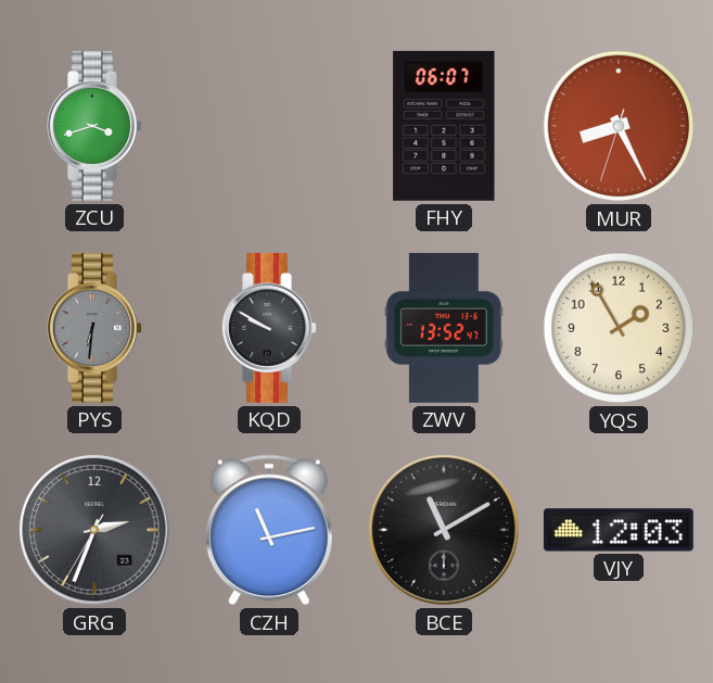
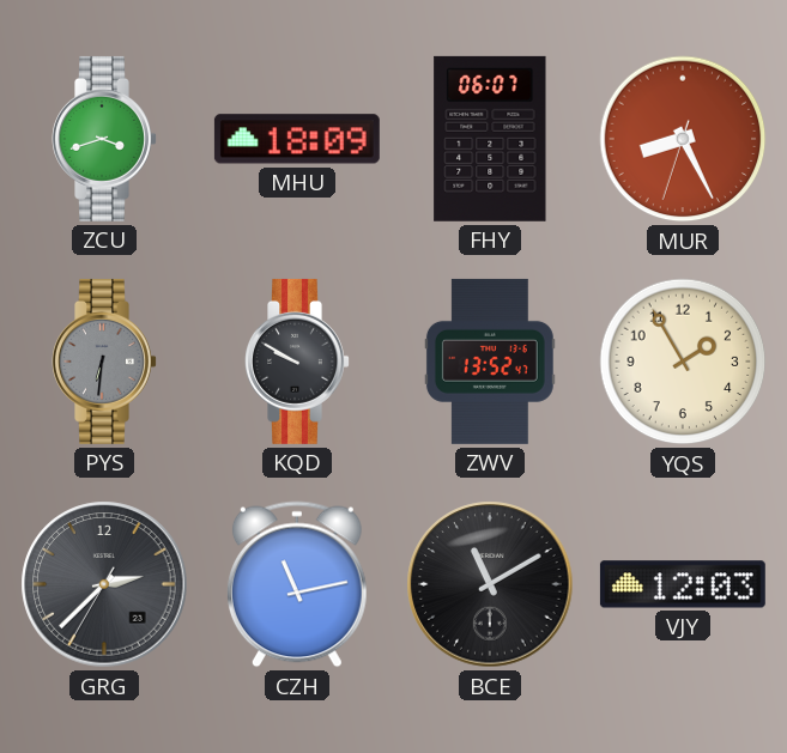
MHU: none -> 18:09 (297, 139)
GRG: 2:33 -> 2:37 (104, 584)
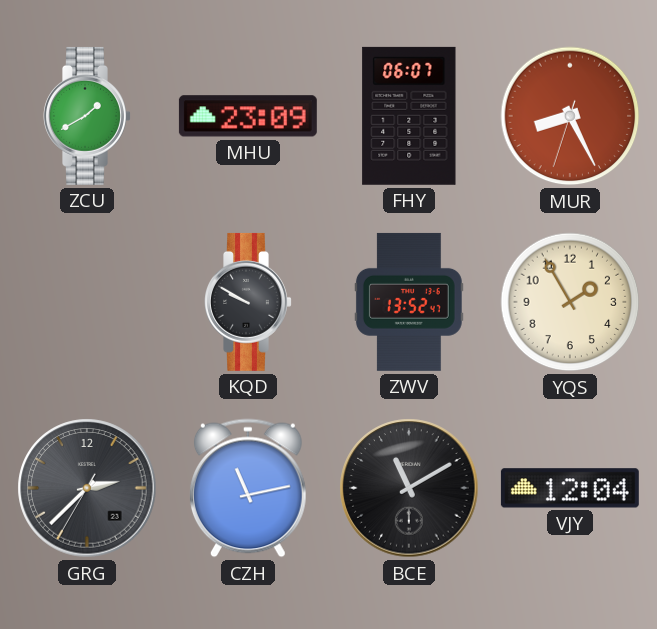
ZCU: 3:42 -> 1:40 (87, 116)
MHU: 18:09 -> 23:09 (248, 116)
PYS: 6:31 -> none (104, 362)
VJY: 12:03 -> 12:04 (570, 488)
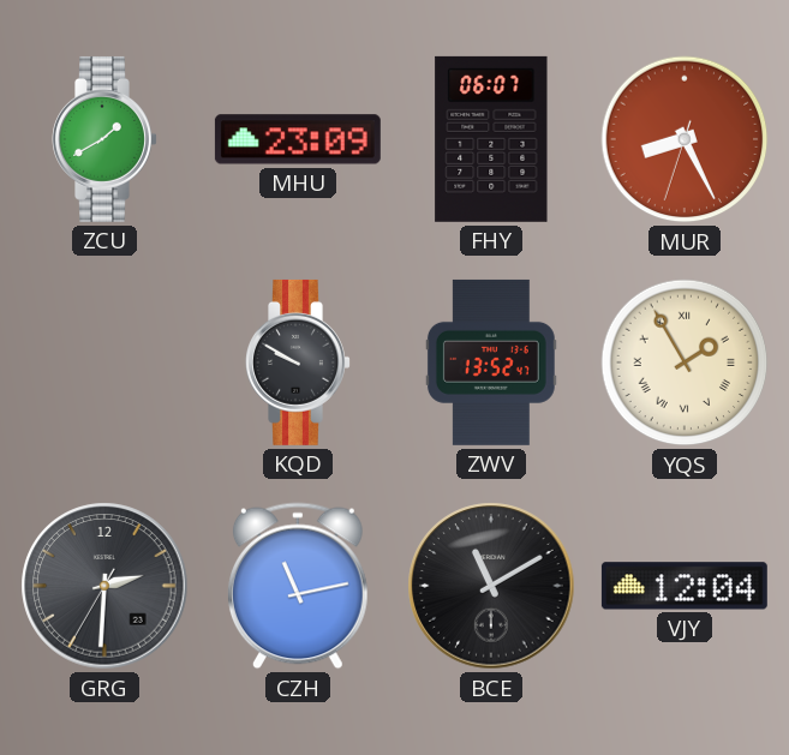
YQS numerals: Arabic -> Roman (685, 362)
GRG: 2:37 -> 2:30 (104, 586)
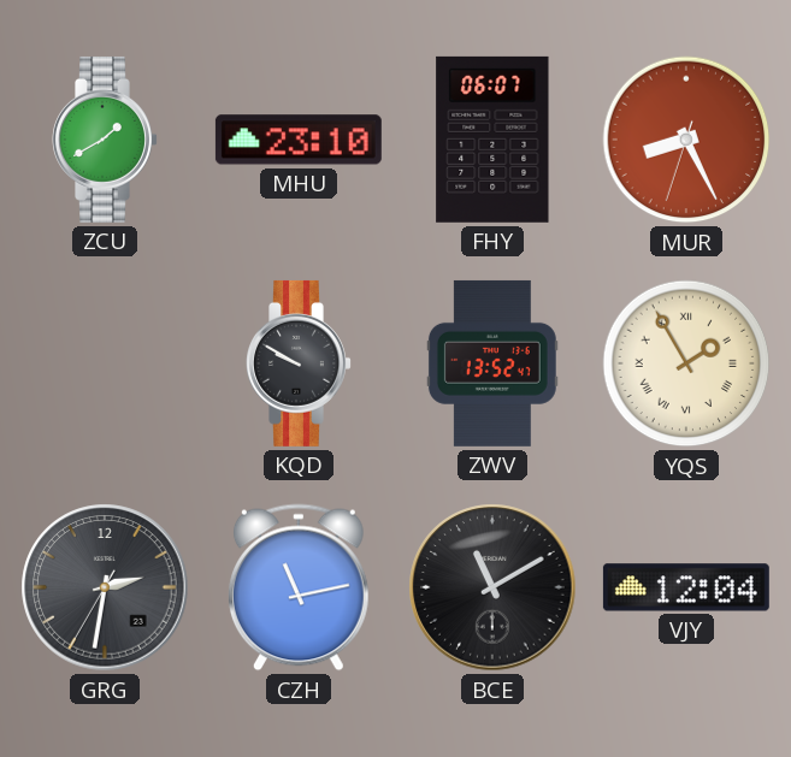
MHU: 23:09 -> 23:10 (299, 140)
GRG: 2:30 -> 2:31 (105, 587)
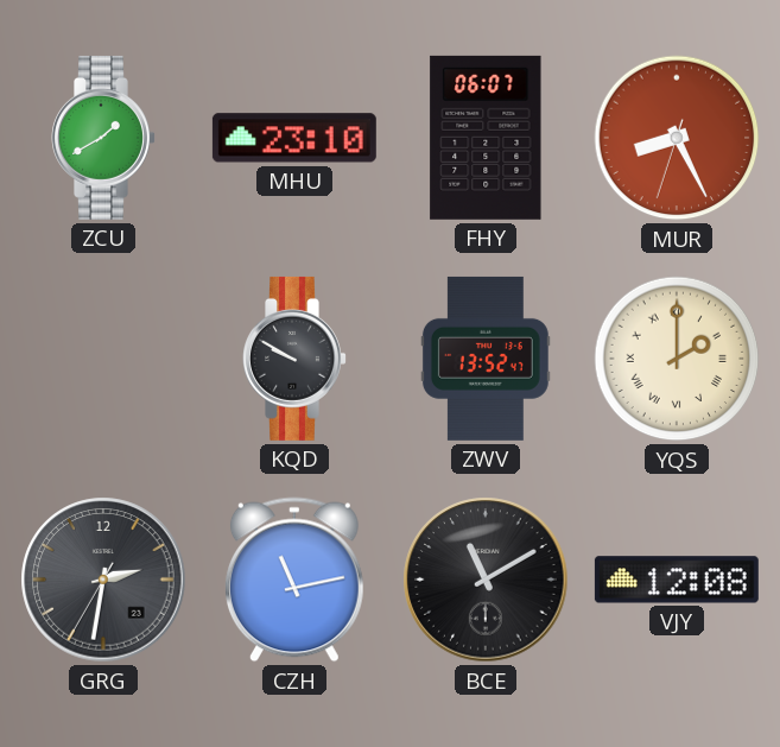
YQS: 1:55 -> 2:00 (677, 359)
VJY: 12:04 -> 12:08 (677, 580)
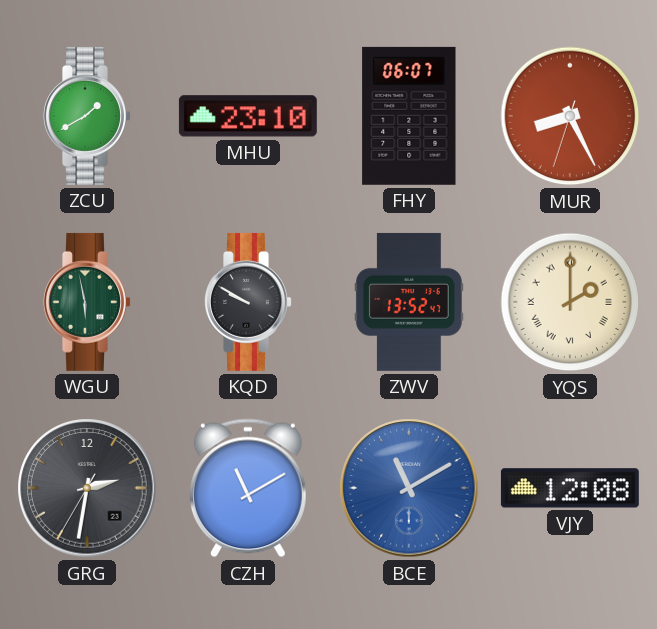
WGU: none -> 5:58 (87, 302)
CZH: 11:13 -> 11:10 (248, 488)
BCE dial: black -> blue (409, 488)
